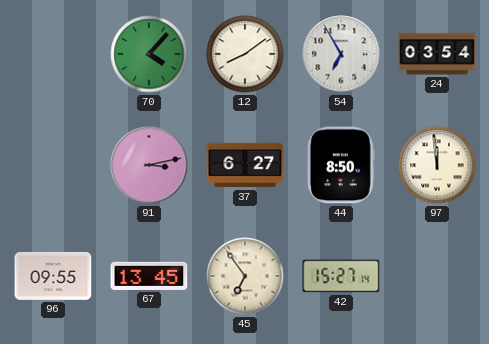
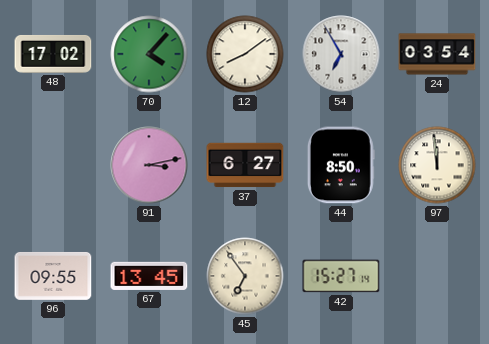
48: none -> 17:02 (53, 54)
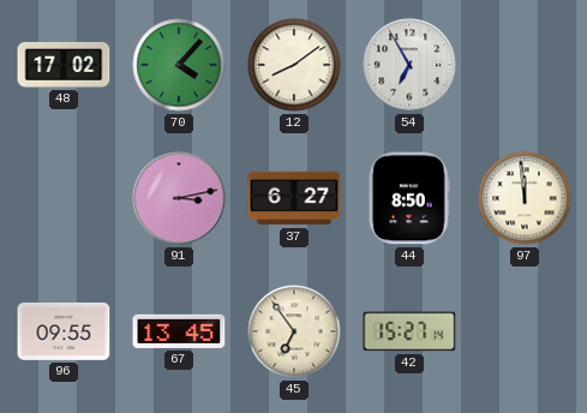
24: 03:54 -> none (437, 54)
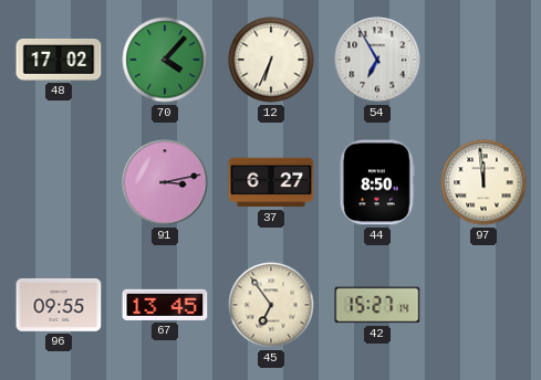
12: 8:09 -> 6:34 (271, 60)
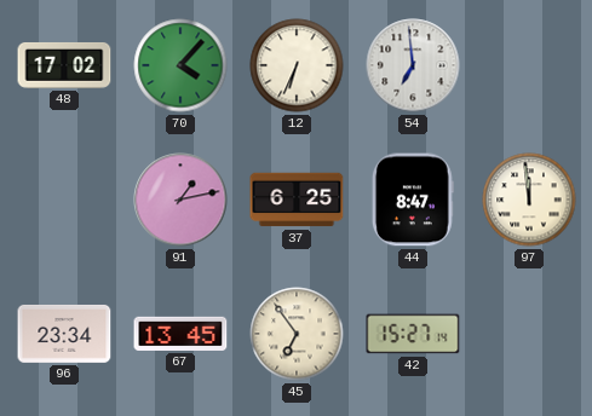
54: 6:55 -> 6:59 (413, 65)
91: 3:13 -> 1:13 (180, 200)
37: 6:27 -> 6:25 (297, 200)
44: 8:50 -> 8:47 (413, 200)
96: 09:55 -> 23:34 (64, 334)
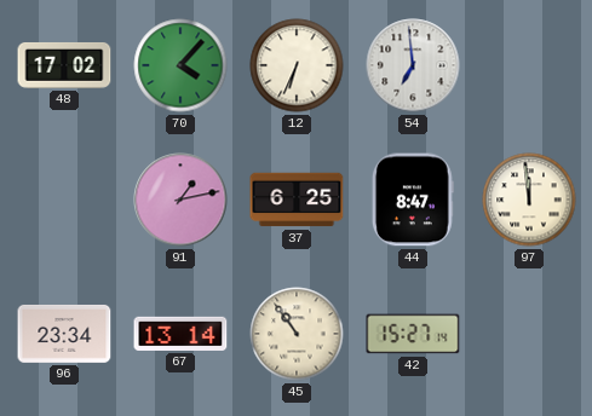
67: 13:45 -> 13:14 (180, 334)
45: 6:54 -> 10:54 (297, 334)
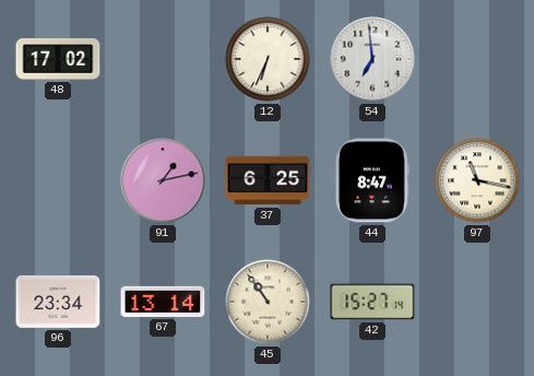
70: 4:07 -> none (180, 65)
97: 11:59 -> 11:17 (477, 180)
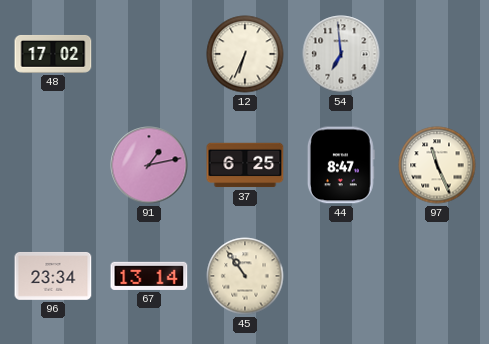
97: 11:17 -> 11:26 (437, 165)
42: 15:27 -> none (372, 302)
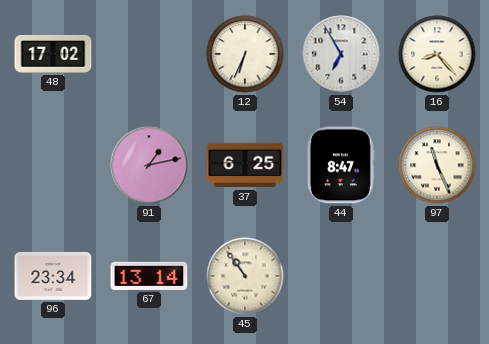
54: 6:59 -> 6:55 (341, 54)
16: none -> 8:23 (437, 54)
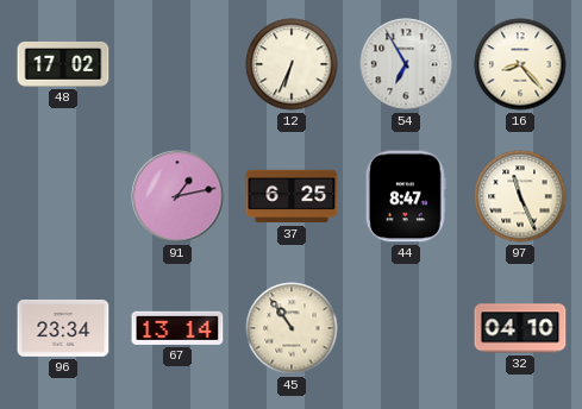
32: none -> 04:10 (520, 328)
